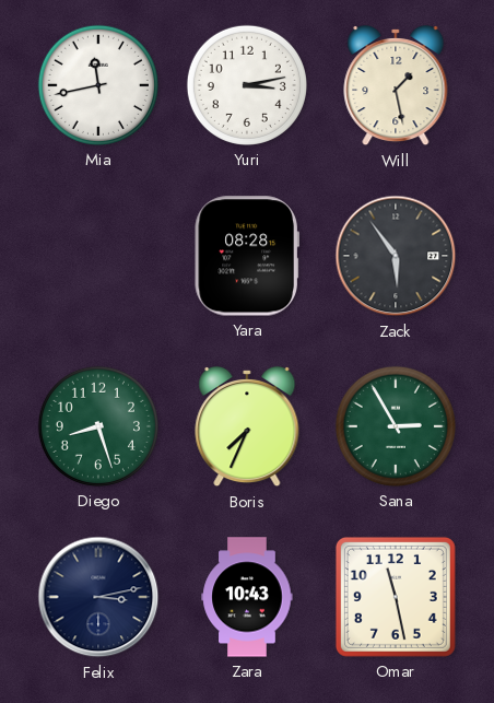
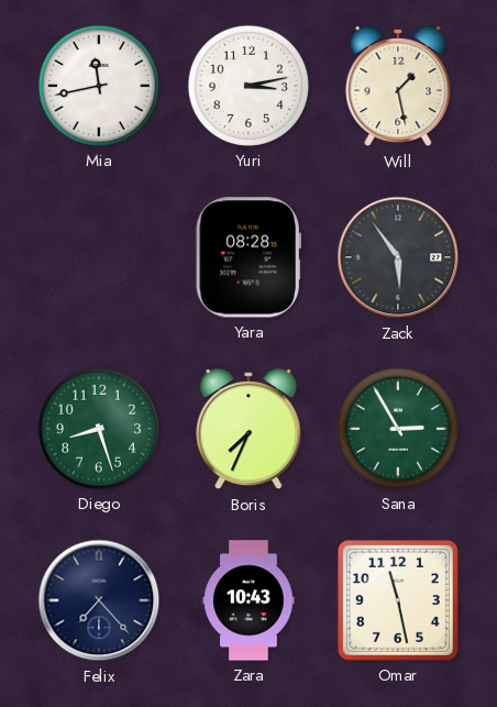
Felix: 3:13 -> 7:23 (99, 600)
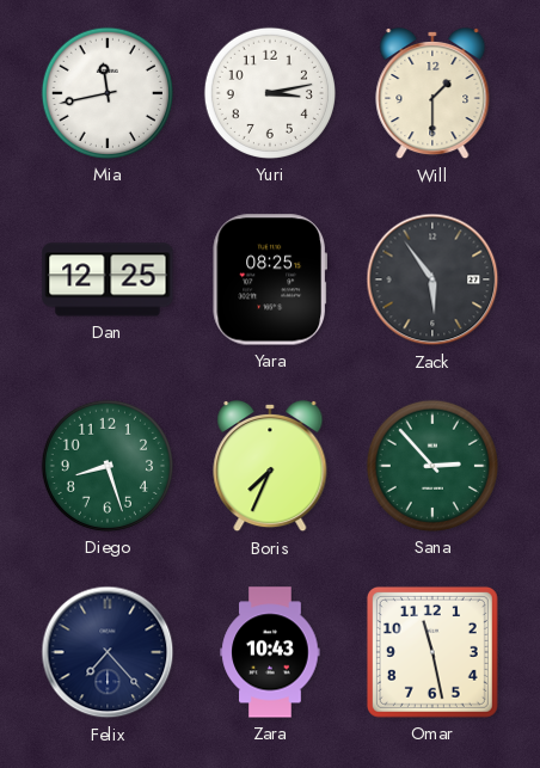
Will: 1:28 -> 1:30 (432, 93)
Dan: none -> 12:25 (108, 279)
Yara: 08:28 -> 08:25 (270, 279)
Sana: 2:55 -> 2:53 (432, 466)
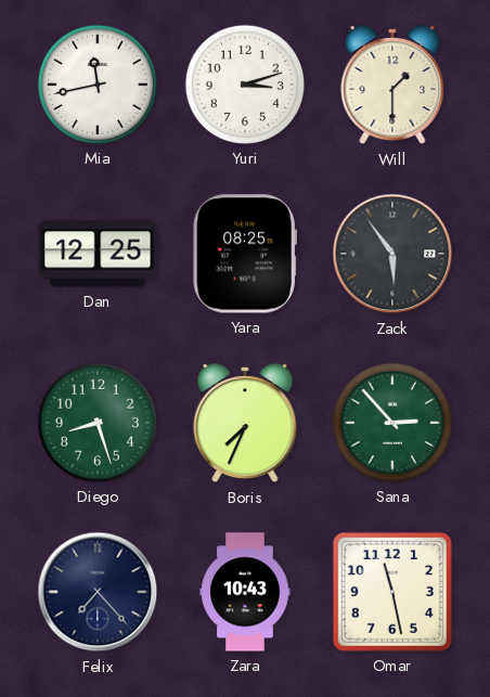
Yuri: 3:13 -> 3:12 (245, 85)
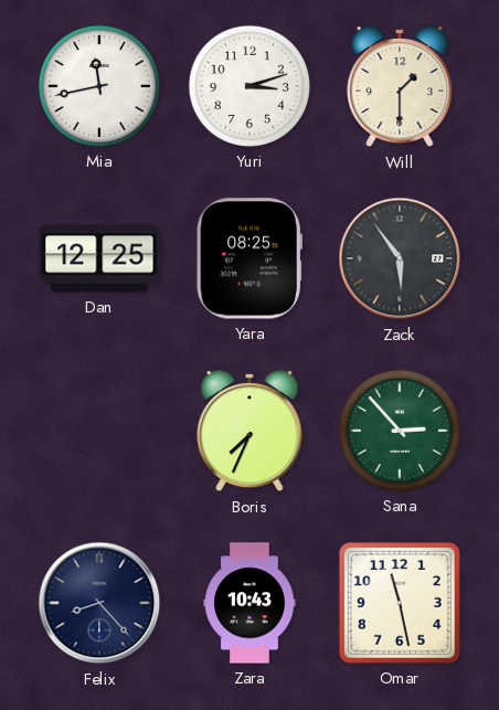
Diego: 8:27 -> none (98, 423)
Felix: 7:23 -> 8:23 (99, 603)
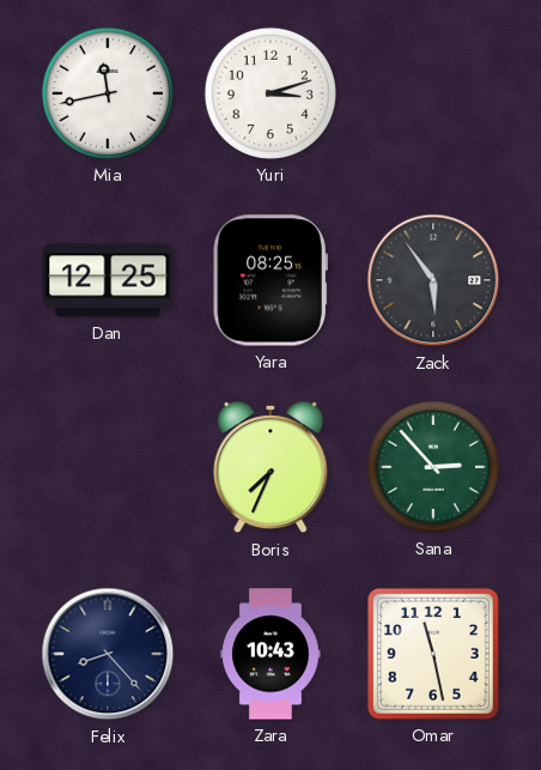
Will: 1:30 -> none (400, 86)
